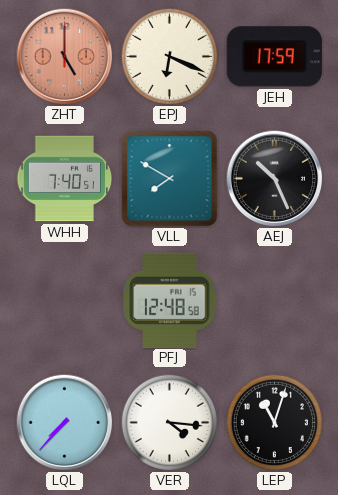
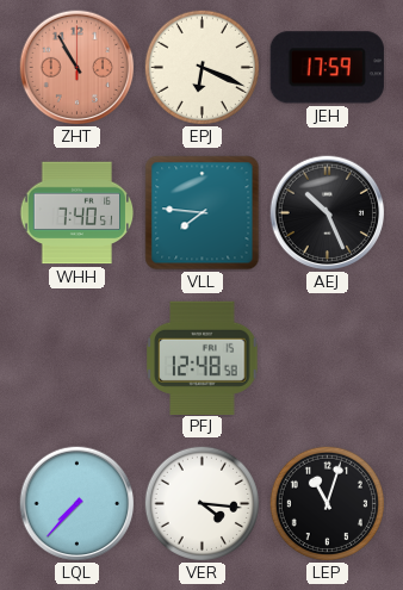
ZHT: 5:00 -> 10:55 (77, 68)
VLL: 7:50 -> 7:46 (203, 213)
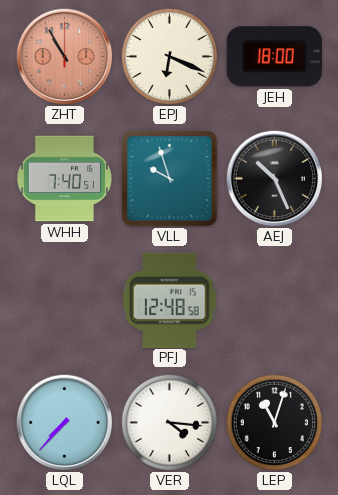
JEH: 17:59 -> 18:00 (274, 57)
VLL: 7:46 -> 9:57 (170, 179)
